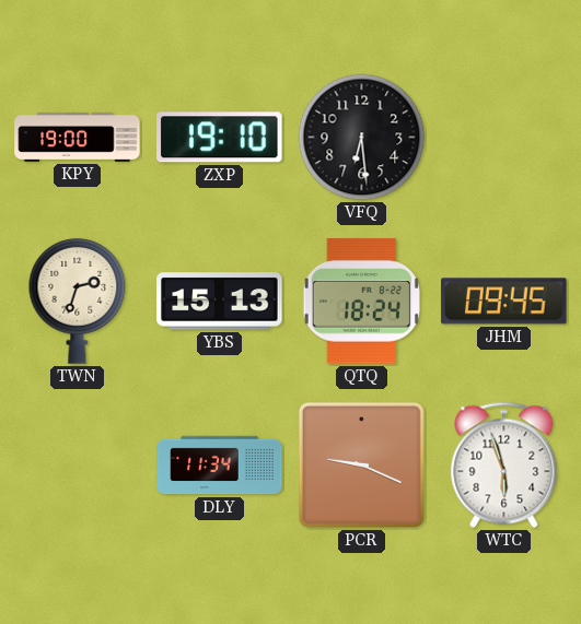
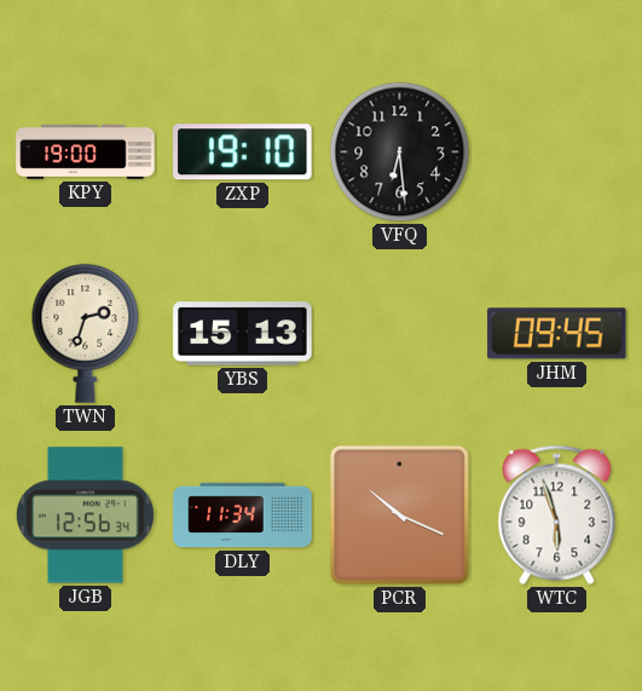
QTQ: 18:24 -> none (361, 302)
JGB: none -> 12:56 (85, 516)
PCR: 9:19 -> 10:19 (399, 514)
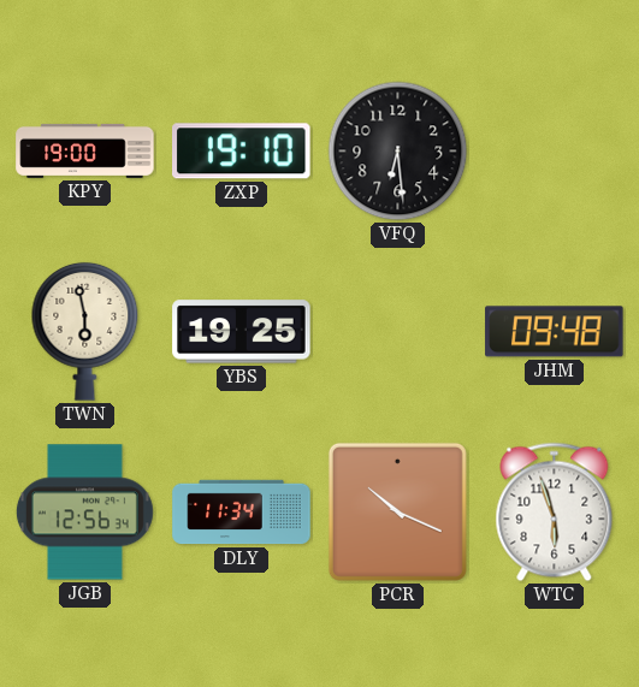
TWN: 2:33 -> 5:58 (85, 331)
YBS: 15:13 -> 19:25 (242, 332)
JHM: 09:45 -> 09:48 (555, 332)
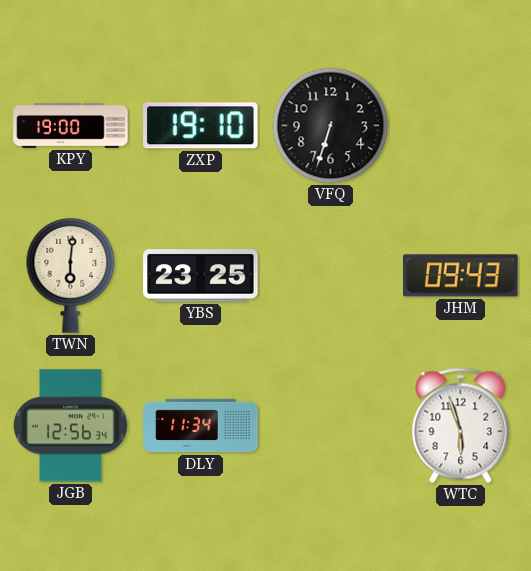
VFQ: 6:29 -> 6:33 (331, 126)
TWN: 5:58 -> 6:01 (71, 275)
YBS: 19:25 -> 23:25 (201, 276)
JHM: 09:48 -> 09:43 (461, 276)
PCR: 10:19 -> none (397, 511)
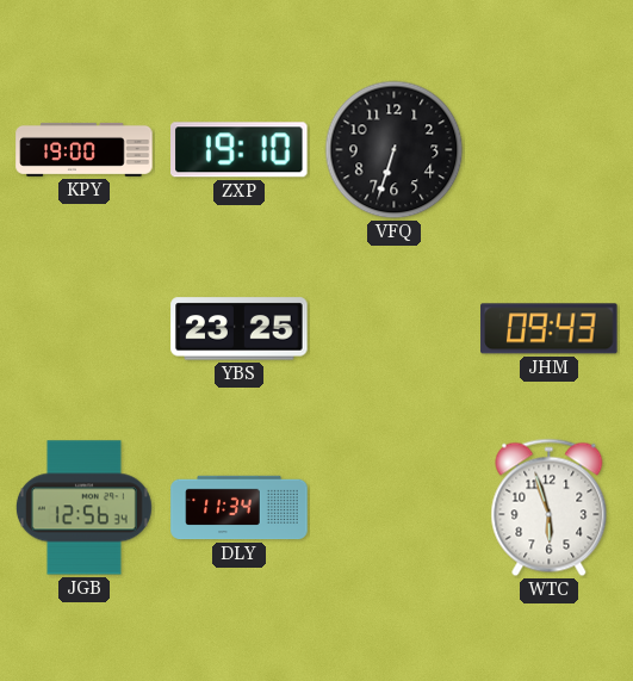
TWN: 6:01 -> none (71, 275)
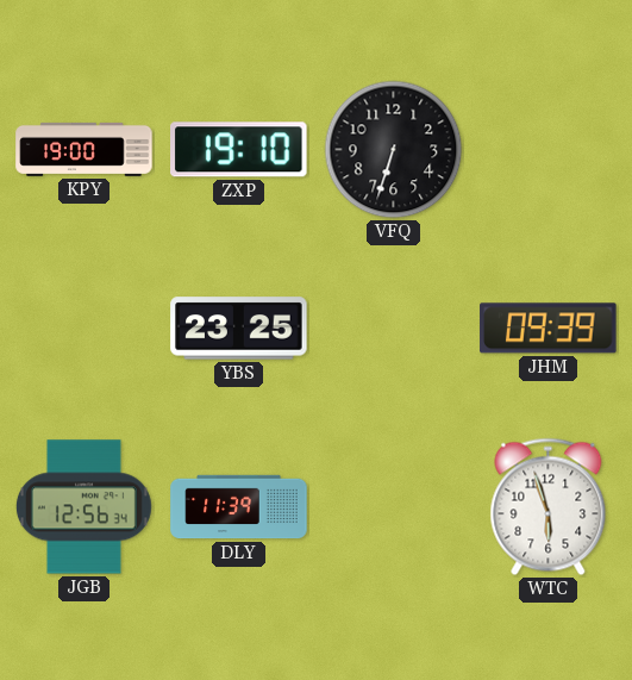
JHM: 09:43 -> 09:39 (549, 329)
DLY: 11:34 -> 11:39 (239, 507)
